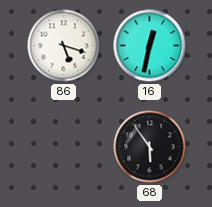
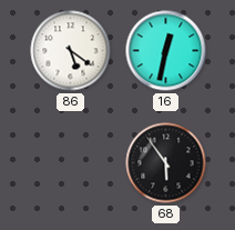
86: 5:18 -> 5:21 (71, 51)
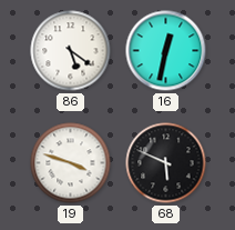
19: none -> 3:48 (71, 163)
68: 5:54 -> 5:49 (166, 163)
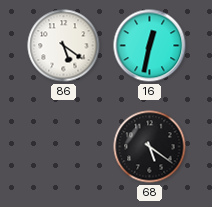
19: 3:48 -> none (71, 163)
68: 5:49 -> 5:21 (150, 147)
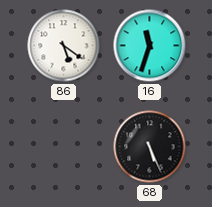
16: 12:32 -> 11:33 (150, 46)
68: 5:21 -> 5:26 (150, 147)
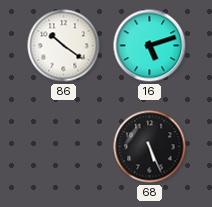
86: 5:21 -> 10:21 (64, 46)
16: 11:33 -> 5:12 (150, 46)
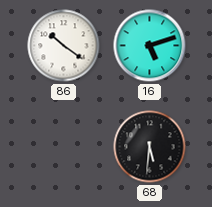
68: 5:26 -> 5:31 (150, 147)
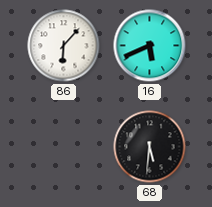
86: 10:21 -> 6:07 (64, 46)
16: 5:12 -> 5:41 (150, 46)
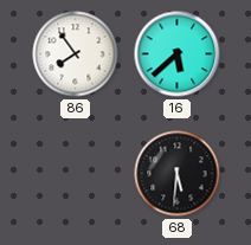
86: 6:07 -> 7:54 (76, 54)
16: 5:41 -> 5:38 (178, 54)
